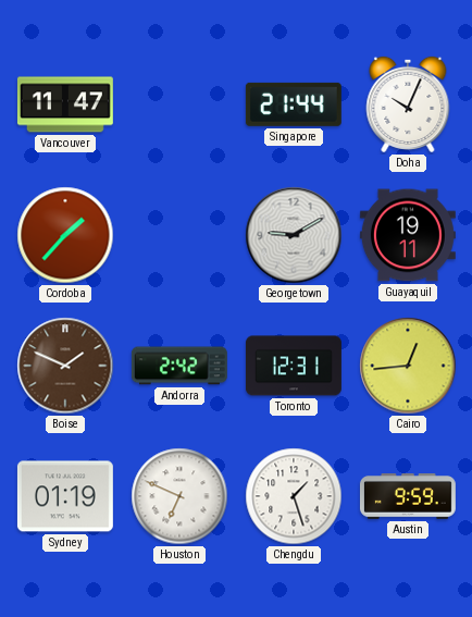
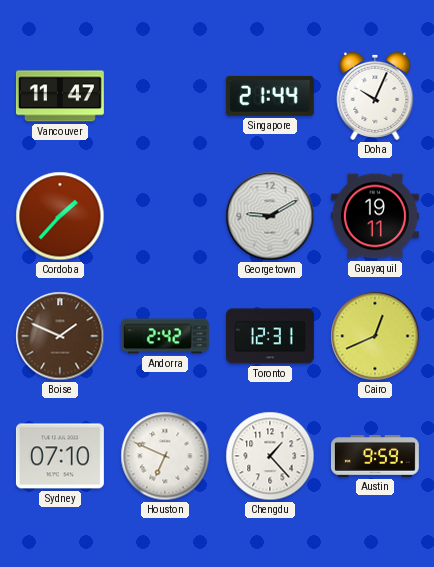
Cairo: 12:44 -> 12:41 (375, 336)
Sydney: 01:19 -> 07:10 (60, 456)
Chengdu: 1:27 -> 1:23 (270, 456)
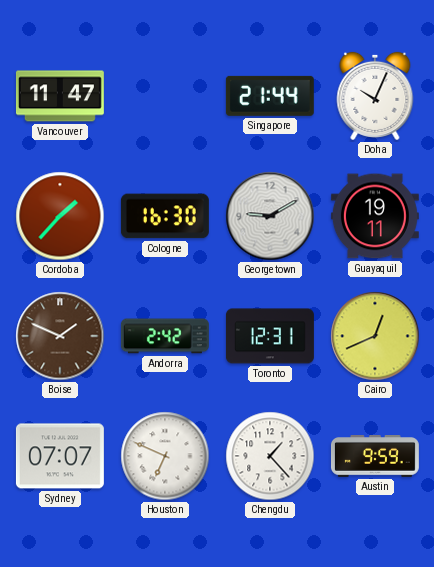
Cologne: none -> 16:30 (165, 216)
Sydney: 07:10 -> 07:07 (60, 456)
